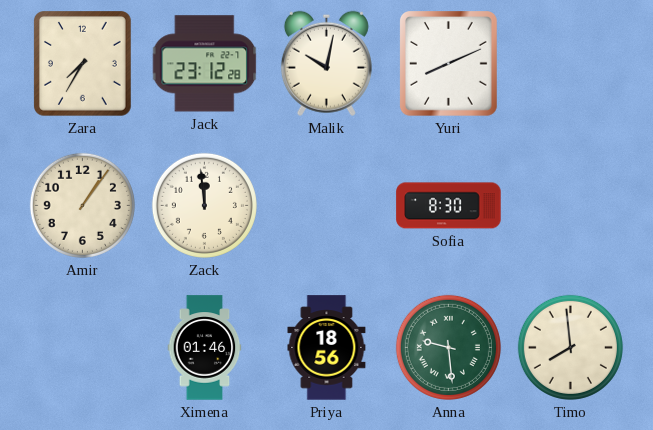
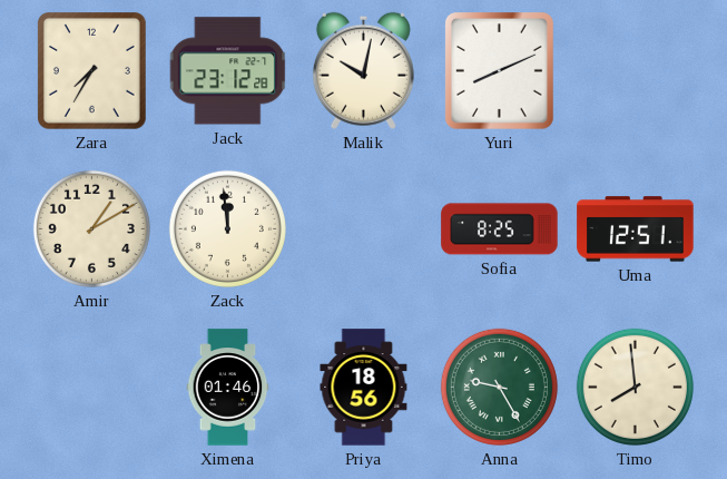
Amir: 1:06 -> 1:10 (91, 228)
Sofia: 8:30 -> 8:25 (500, 229)
Uma: none -> 12:51 (636, 229)
Anna: 9:29 -> 9:25 (499, 387)
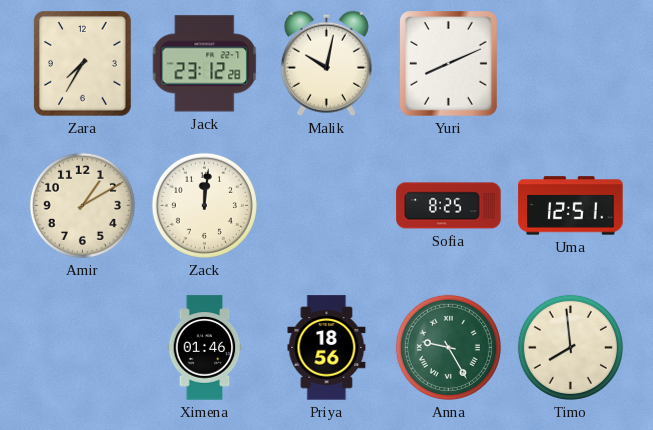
Zack: 11:59 -> 12:01 (204, 205)
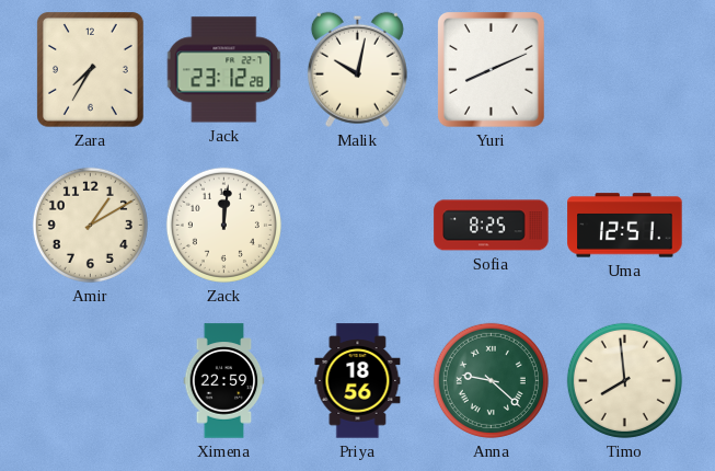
Ximena: 01:46 -> 22:59 (224, 381)
Anna: 9:25 -> 9:22 (491, 380)
